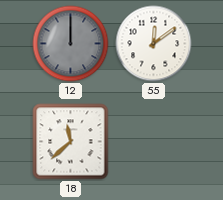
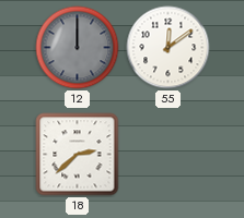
18: 11:38 -> 2:38 (78, 155)
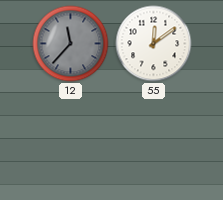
12: 12:00 -> 11:37 (71, 44)
18: 2:38 -> none (78, 155)
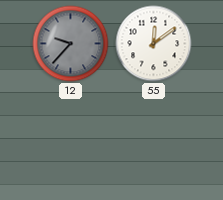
12: 11:37 -> 9:37 (71, 44)
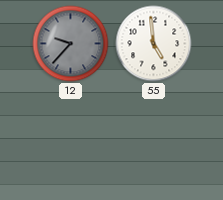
55: 12:09 -> 4:59 (154, 44)
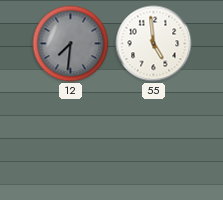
12: 9:37 -> 7:31 (71, 44)
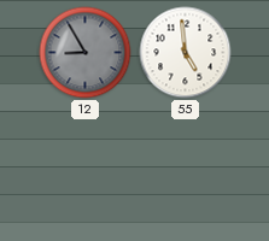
12: 7:31 -> 8:55 (86, 53)
